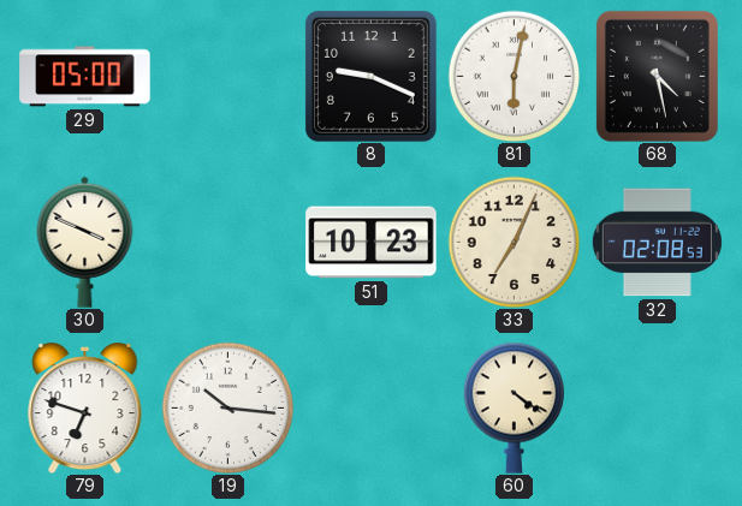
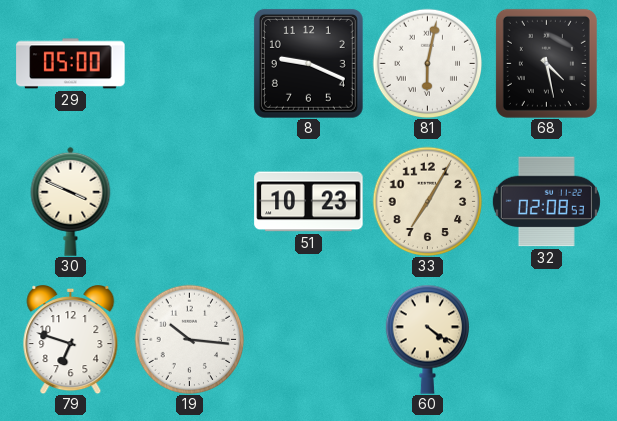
33: 7:04 -> 7:05 (427, 201)
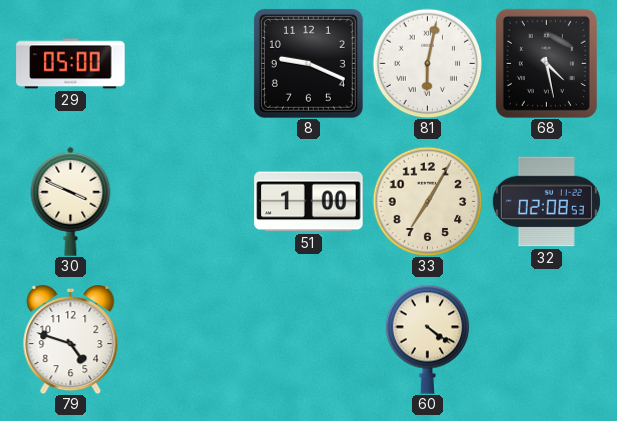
51: 10:23 -> 1:00 (309, 202)
79: 6:48 -> 4:48 (71, 340)
19: 10:16 -> none (189, 339)
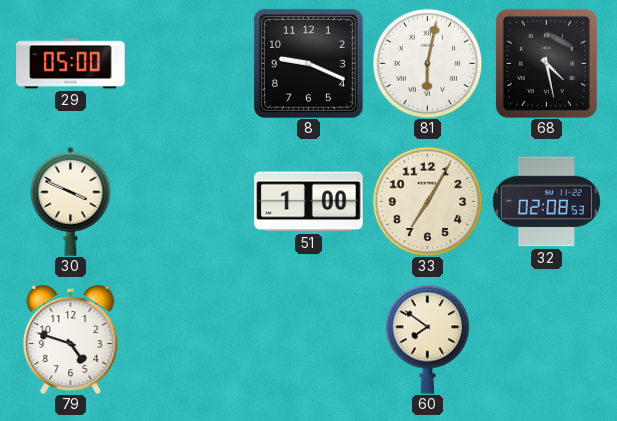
60: 4:21 -> 7:51 (427, 339)
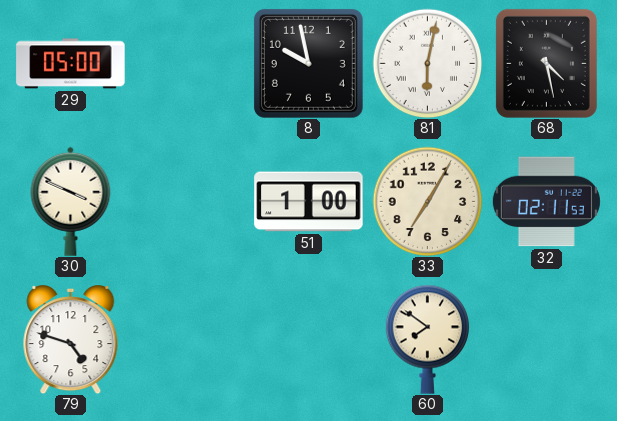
8: 9:19 -> 9:58 (308, 63)
32: 02:08 -> 02:11 (546, 202)
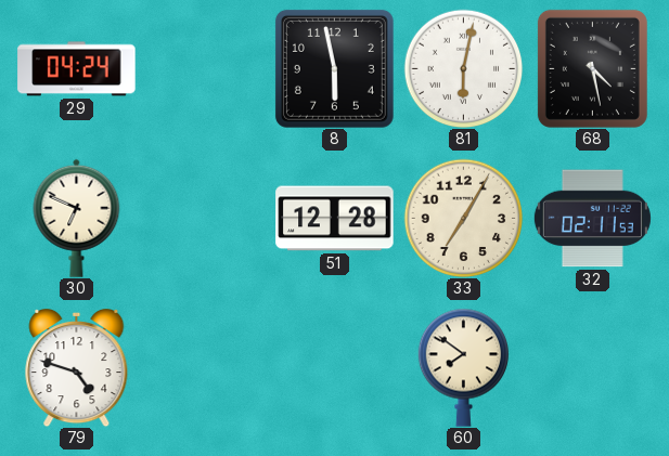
29: 05:00 -> 04:24 (77, 69)
8: 9:58 -> 5:58 (334, 68)
30: 3:49 -> 6:49 (77, 218)
51: 1:00 -> 12:28 (335, 219)
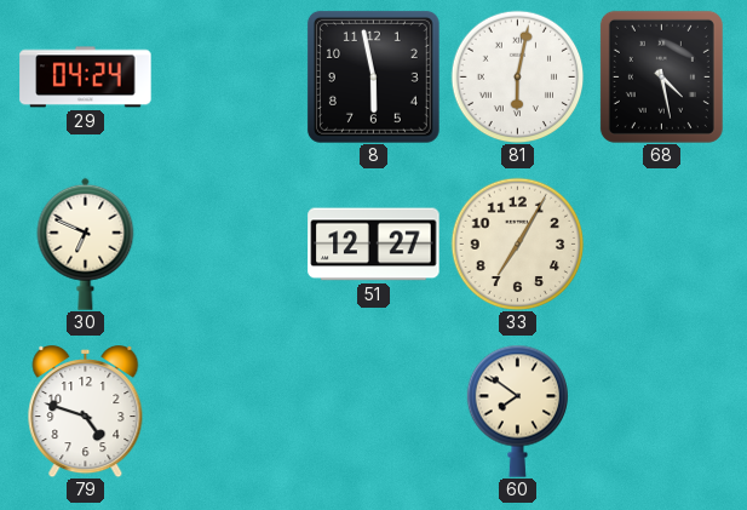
51: 12:28 -> 12:27 (374, 245)
32: 02:11 -> none (592, 219)
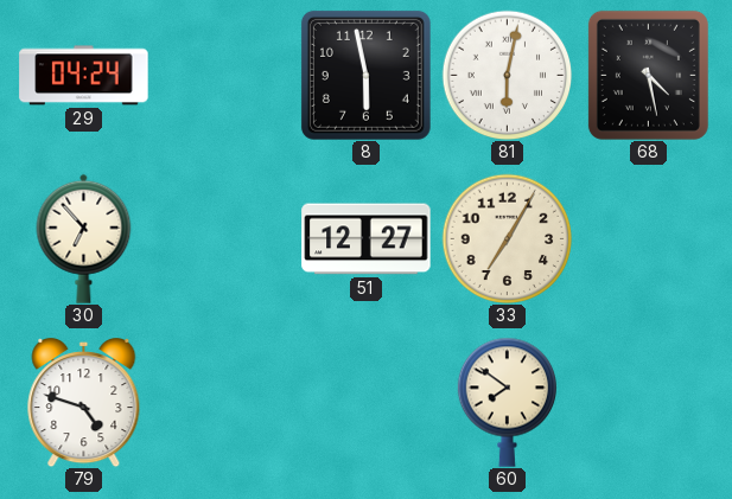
30: 6:49 -> 6:53 (84, 238)
